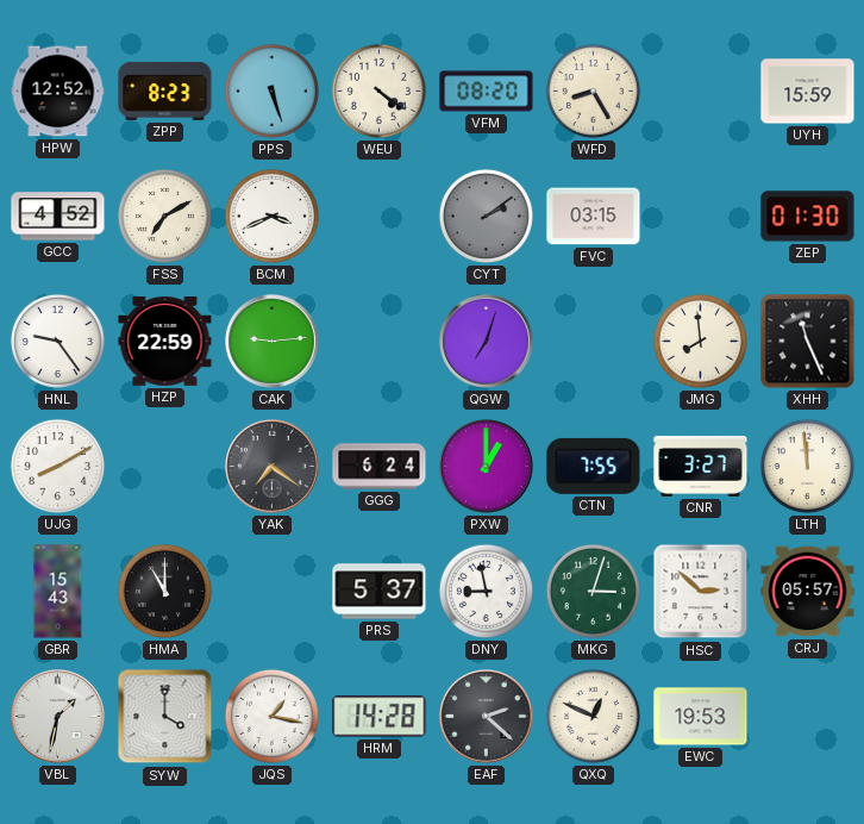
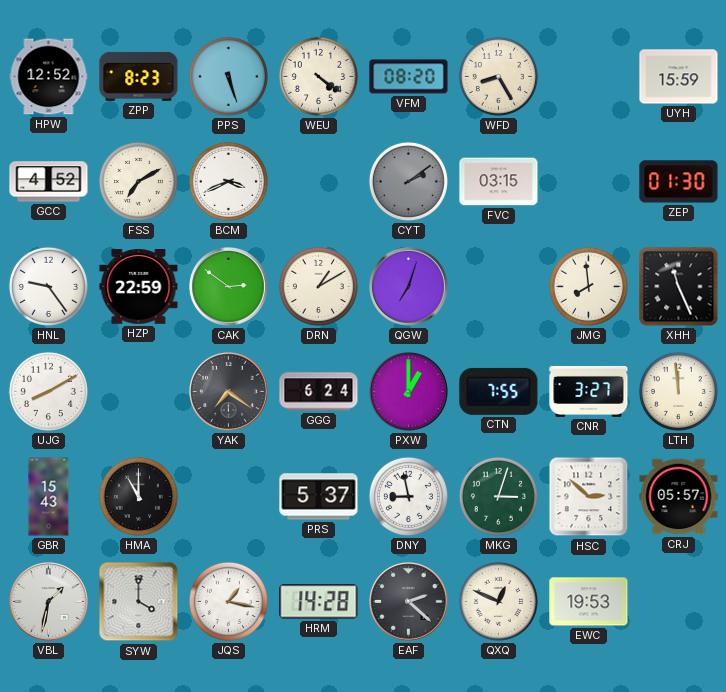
CAK: 9:14 -> 2:51 (229, 287)
DRN: none -> 1:10 (318, 286)
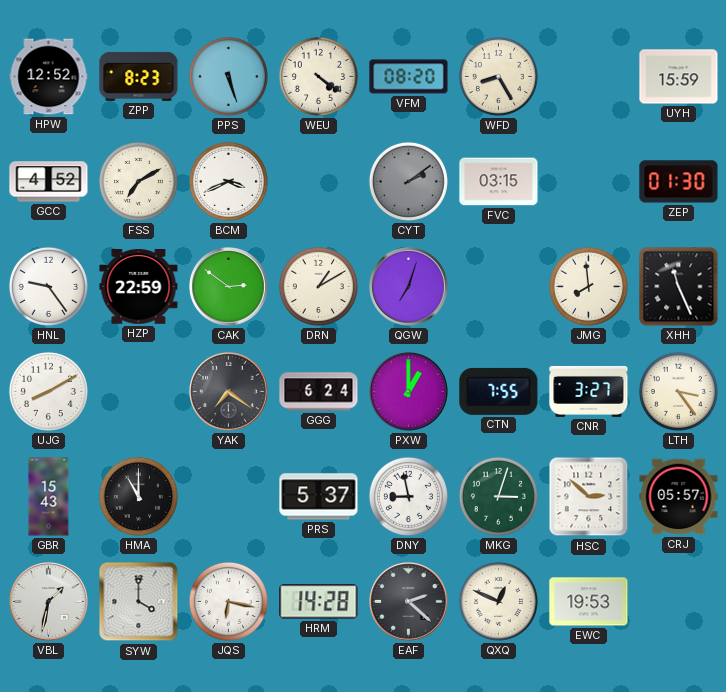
LTH: 11:59 -> 3:24 (678, 391)
JQS: 1:17 -> 6:17 (228, 601)
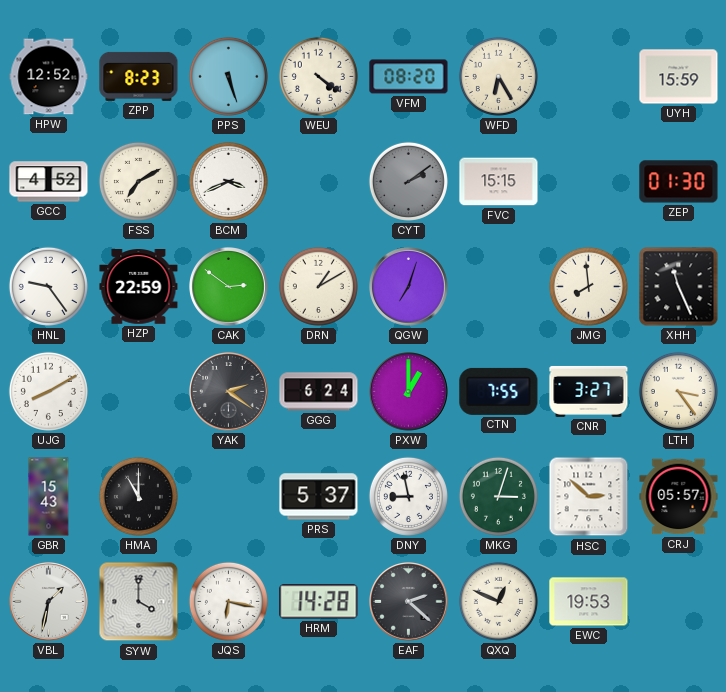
WFD: 8:25 -> 6:25 (498, 76)
FVC: 03:15 -> 15:15 (499, 182)
YAK: 7:21 -> 2:21 (229, 392)
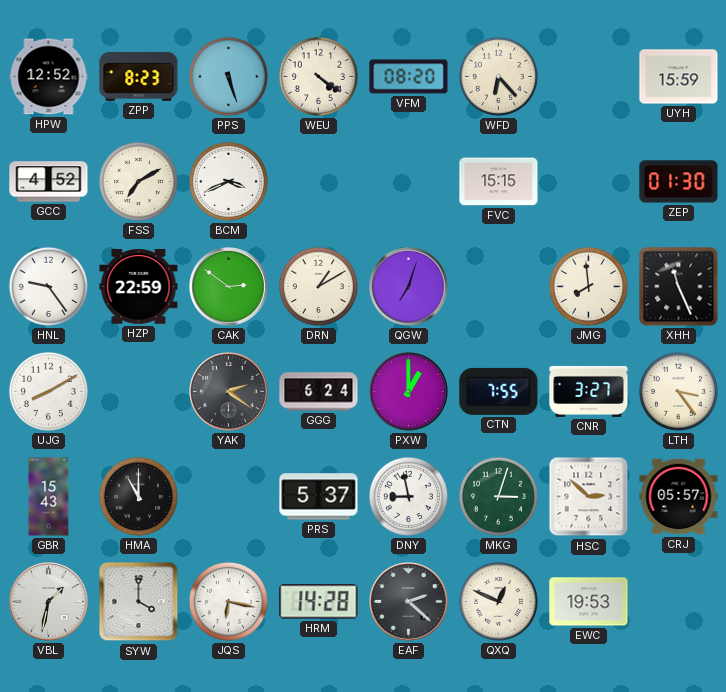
WFD: 6:25 -> 6:23 (498, 76)
CYT: 2:09 -> none (408, 181)
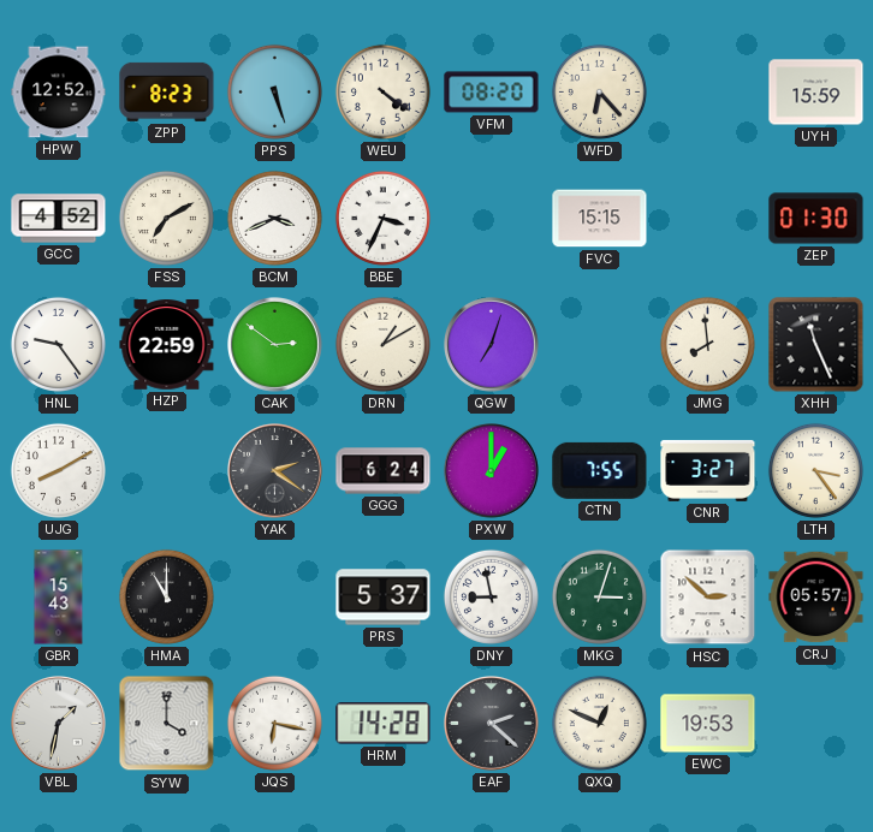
BBE: none -> 3:34 (382, 218)
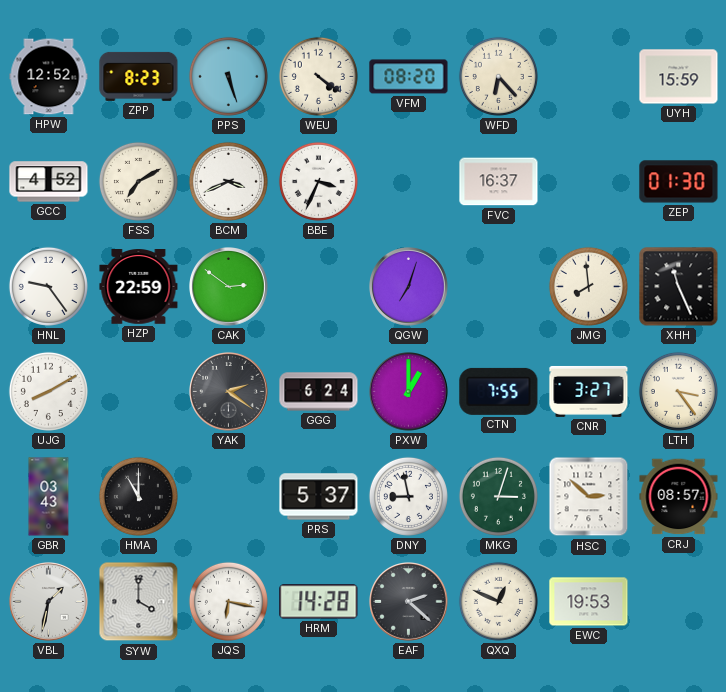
FVC: 15:15 -> 16:37 (499, 182)
DRN: 1:10 -> none (382, 344)
GBR: 15:43 -> 03:43 (49, 497)
CRJ: 05:57 -> 08:57 (679, 497)
